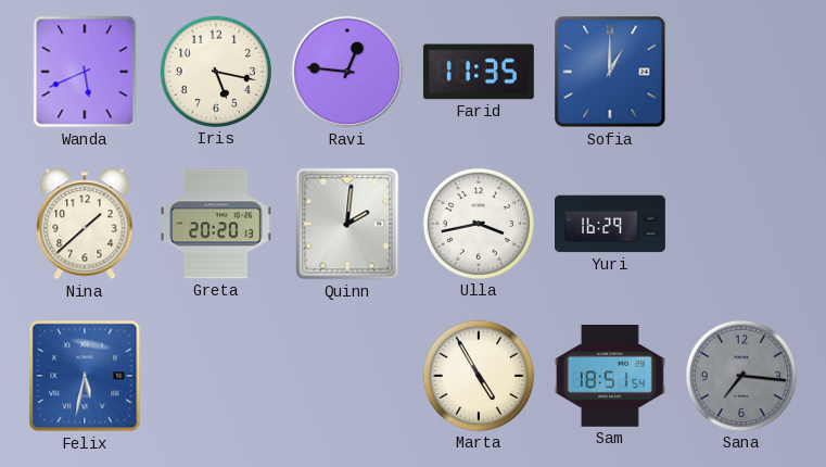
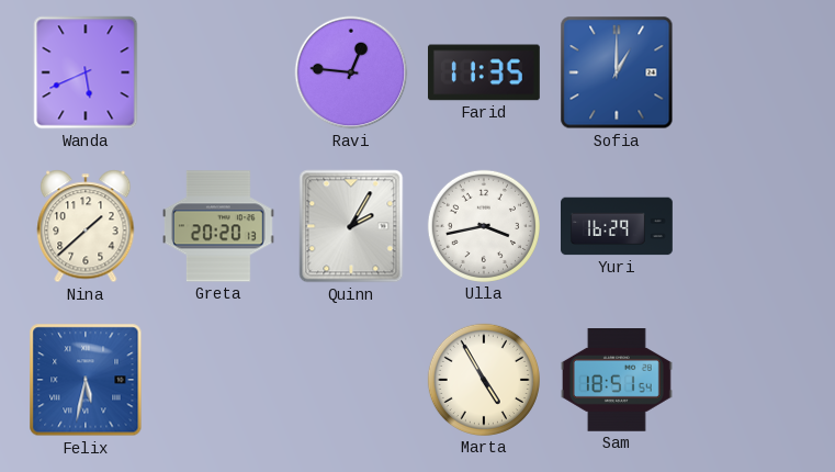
Iris: 5:17 -> none (216, 72)
Quinn: 2:01 -> 2:05 (351, 226)
Sana: 7:16 -> none (741, 376)
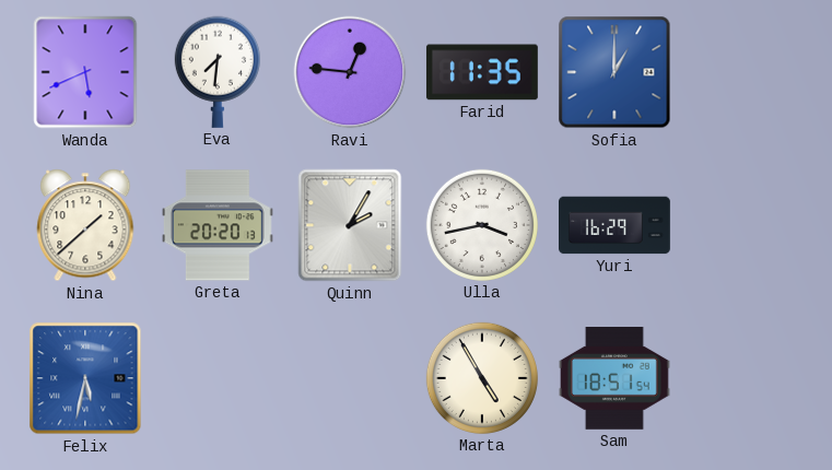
Eva: none -> 7:31 (218, 72)
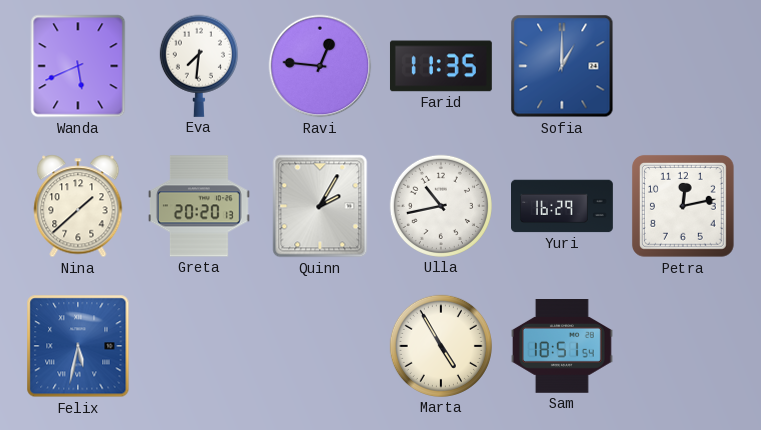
Ulla: 3:43 -> 10:43 (441, 206)
Petra: none -> 12:13 (683, 206)
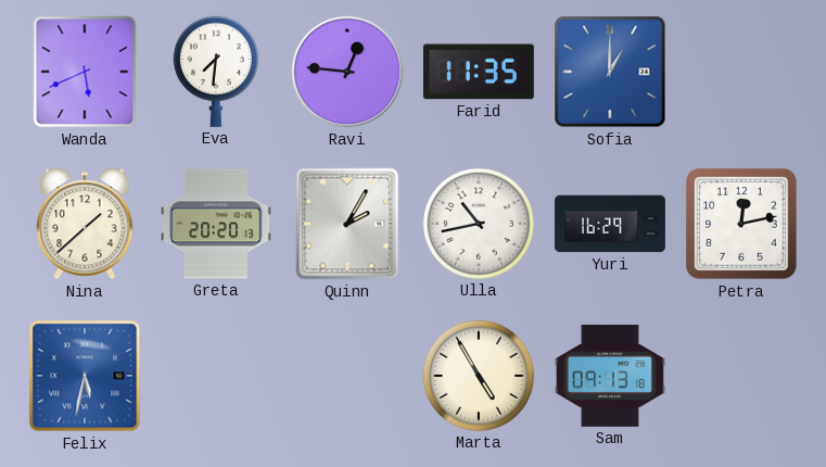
Sam: 18:51 -> 09:13 (610, 377)
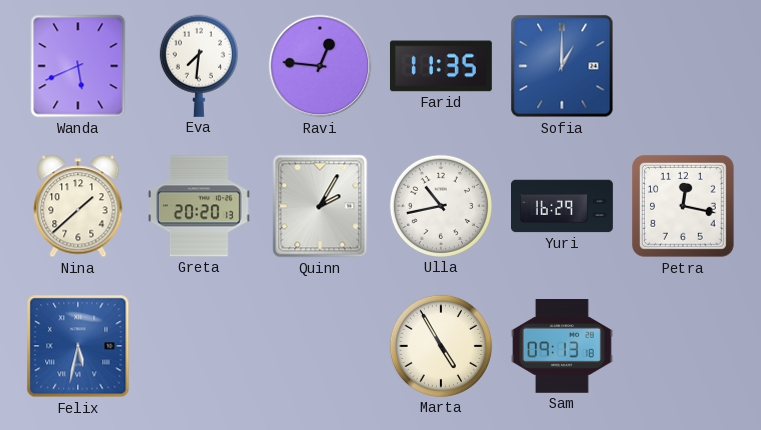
Petra: 12:13 -> 12:17 (683, 206)
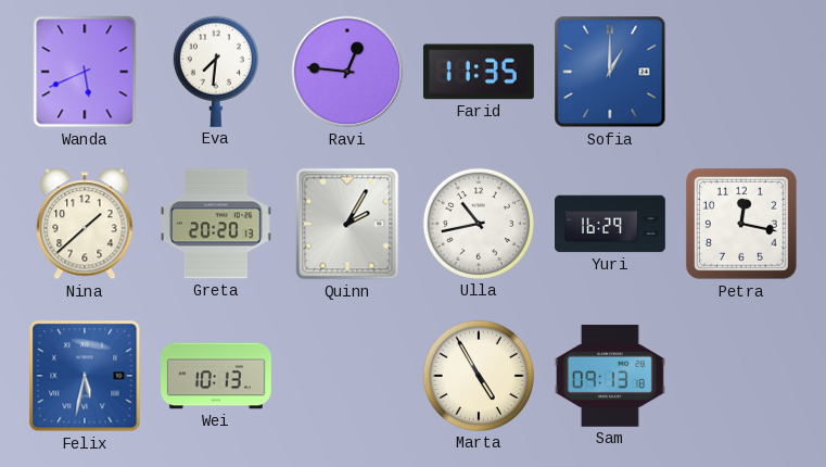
Wei: none -> 10:13 (217, 376)
